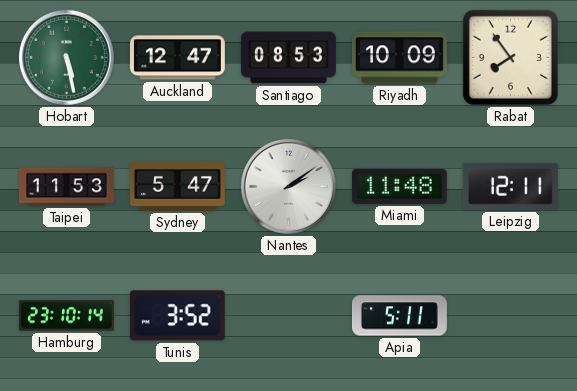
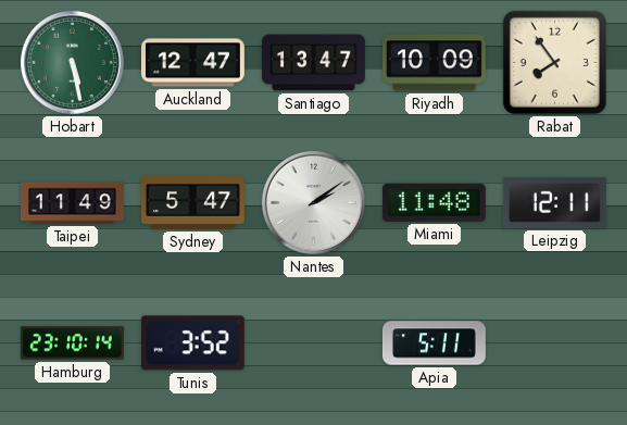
Santiago: 08:53 -> 13:47 (313, 63)
Taipei: 11:53 -> 11:49 (72, 203)
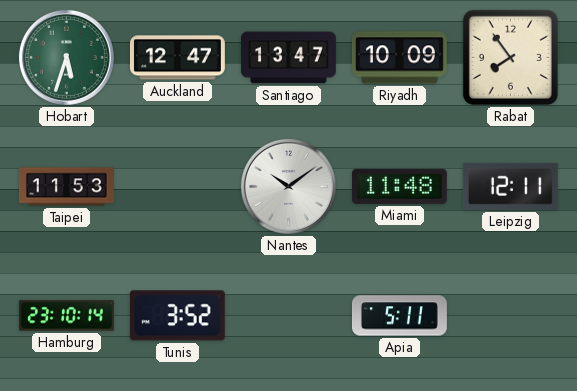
Hobart: 5:28 -> 5:33 (66, 57)
Taipei: 11:49 -> 11:53 (66, 187)
Sydney: 5:47 -> none (193, 202)
Nantes: 2:09 -> 10:09 (288, 186)
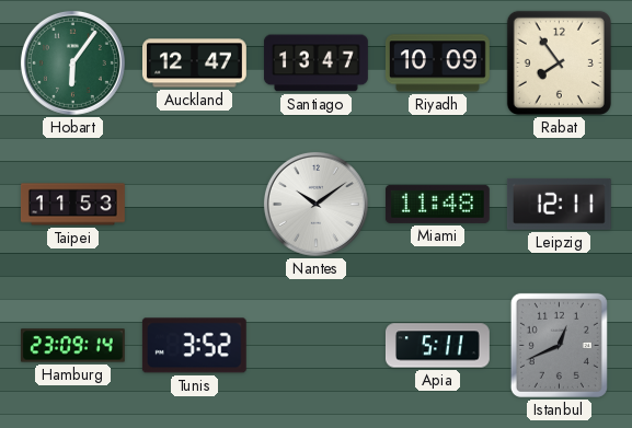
Hobart: 5:33 -> 6:06 (72, 62)
Hamburg: 23:10 -> 23:09 (72, 346)
Istanbul: none -> 12:41 (559, 345)
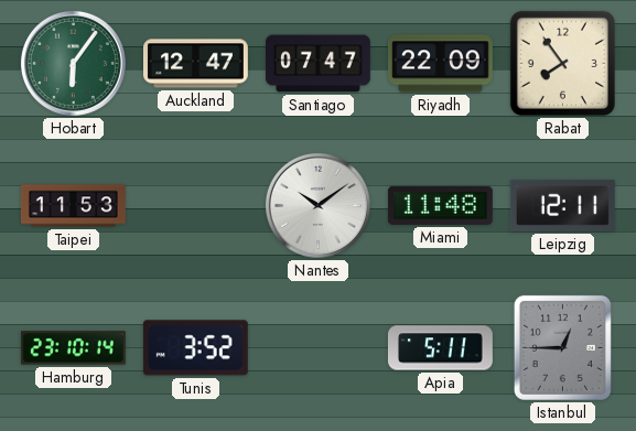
Santiago: 13:47 -> 07:47 (317, 64)
Riyadh: 10:09 -> 22:09 (440, 64)
Hamburg: 23:09 -> 23:10 (73, 348)
Istanbul: 12:41 -> 12:45 (562, 347)
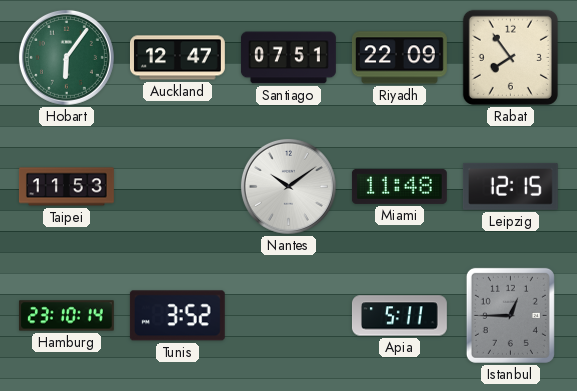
Santiago: 07:47 -> 07:51 (288, 58)
Leipzig: 12:11 -> 12:15 (510, 186)
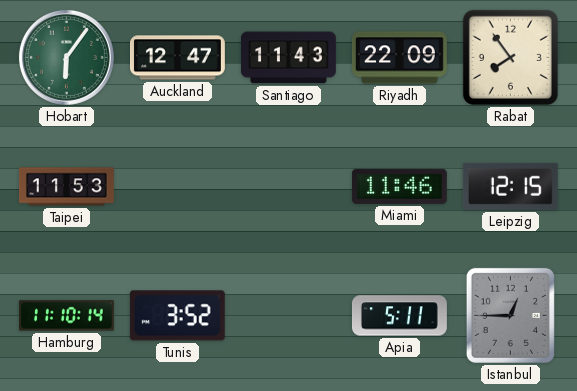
Santiago: 07:51 -> 11:43 (288, 58)
Nantes: 10:09 -> none (288, 186)
Miami: 11:48 -> 11:46 (399, 186)
Hamburg: 23:10 -> 11:10 (66, 316)
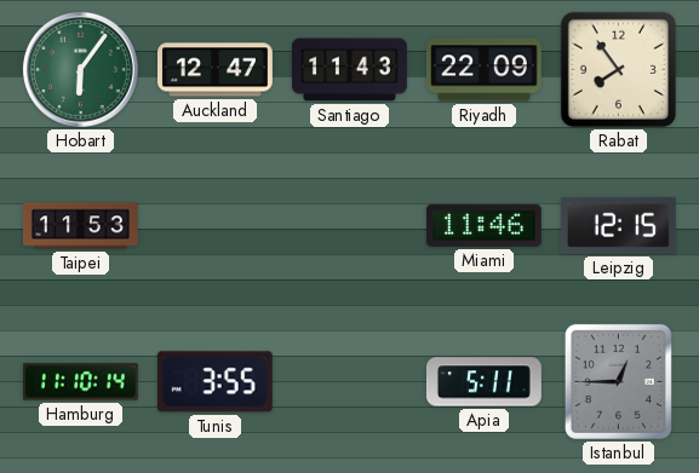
Tunis: 3:52 -> 3:55 (214, 382)
